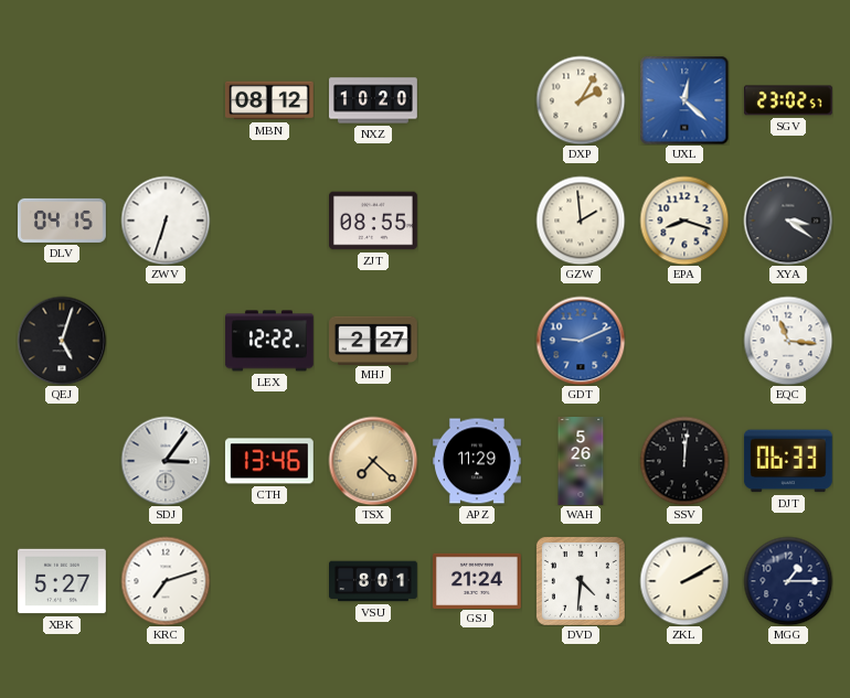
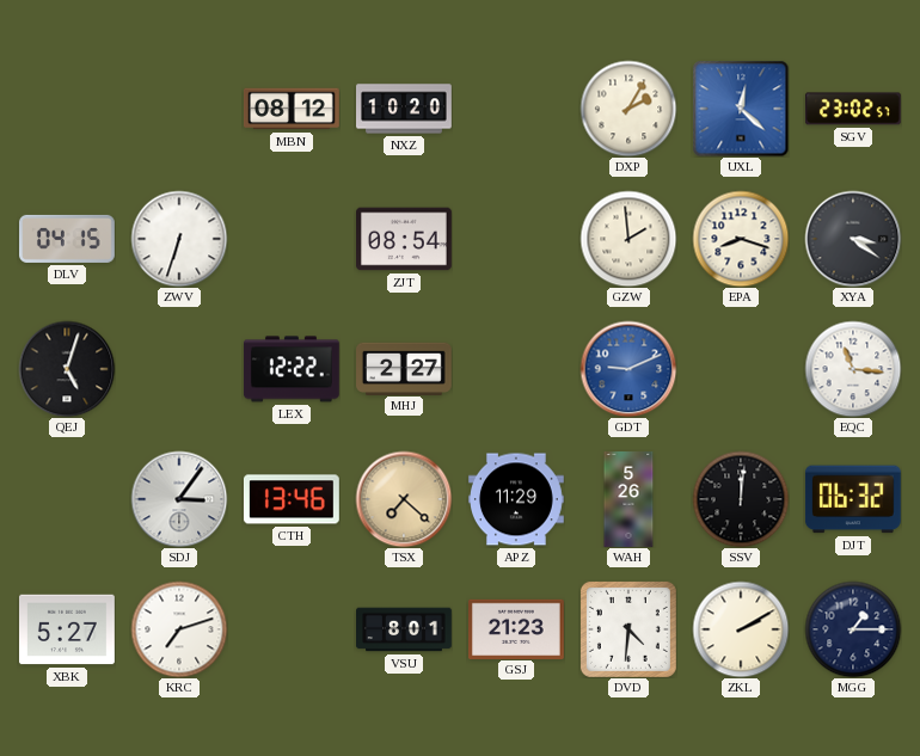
ZJT: 08:55 -> 08:54 (405, 239)
DJT: 06:33 -> 06:32 (853, 499)
GSJ: 21:24 -> 21:23 (517, 628)
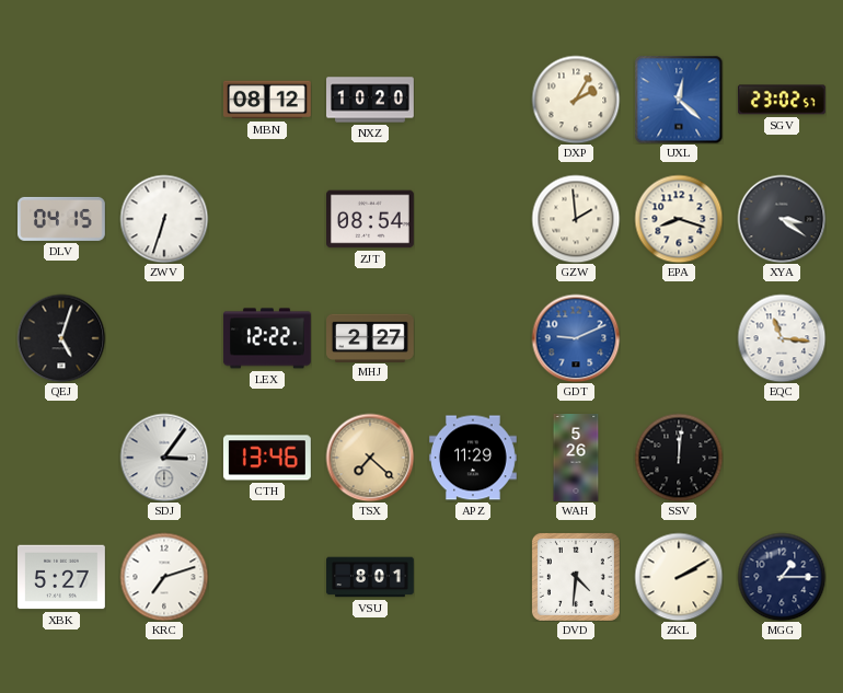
DJT: 06:32 -> none (853, 499)
GSJ: 21:23 -> none (517, 628)
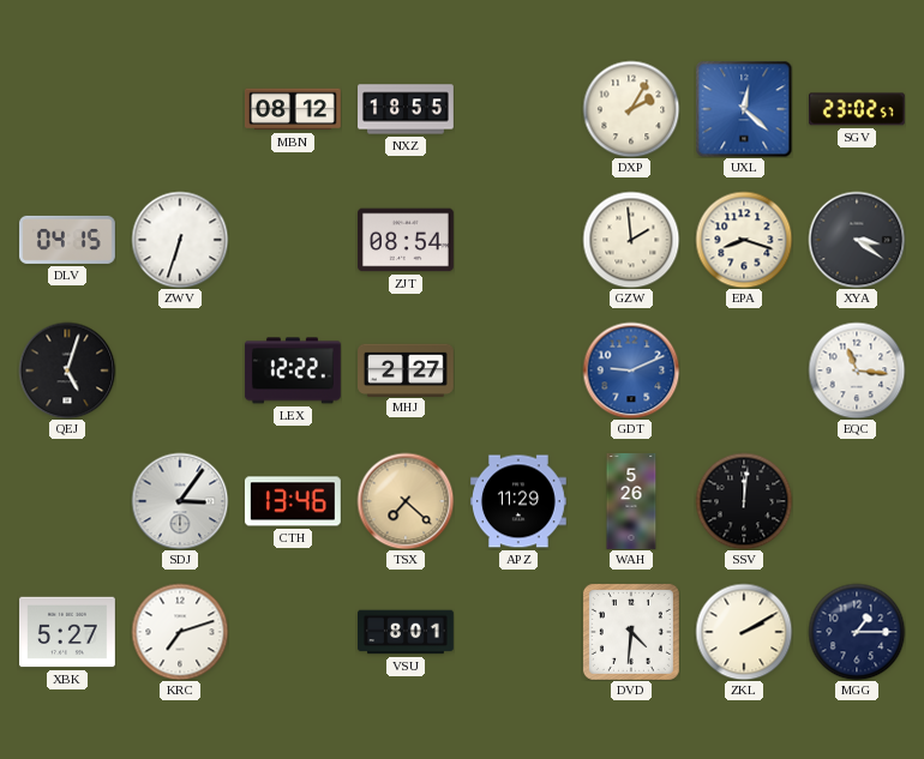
NXZ: 10:20 -> 18:55 (406, 109)
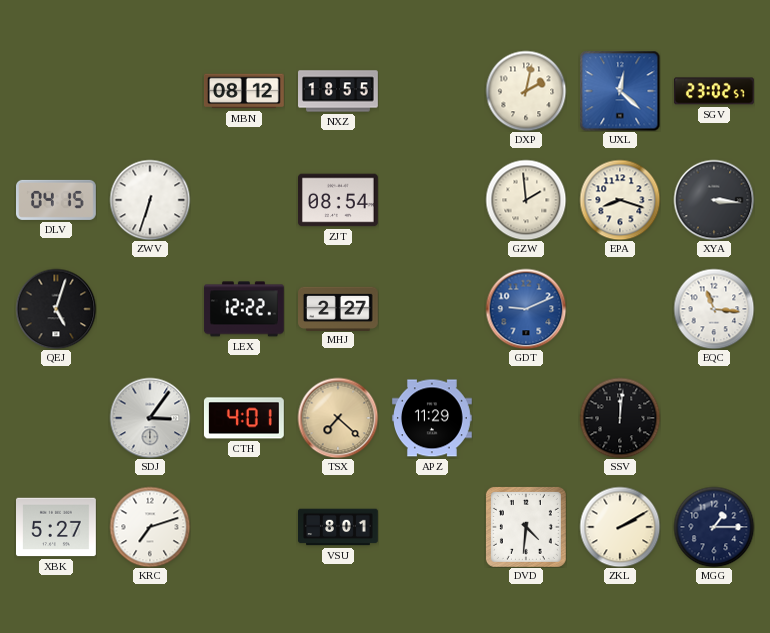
DXP: 2:05 -> 2:02 (526, 91)
XYA: 3:21 -> 3:16 (714, 200)
CTH: 13:46 -> 4:01 (244, 418)
WAH: 5:26 -> none (631, 502)
